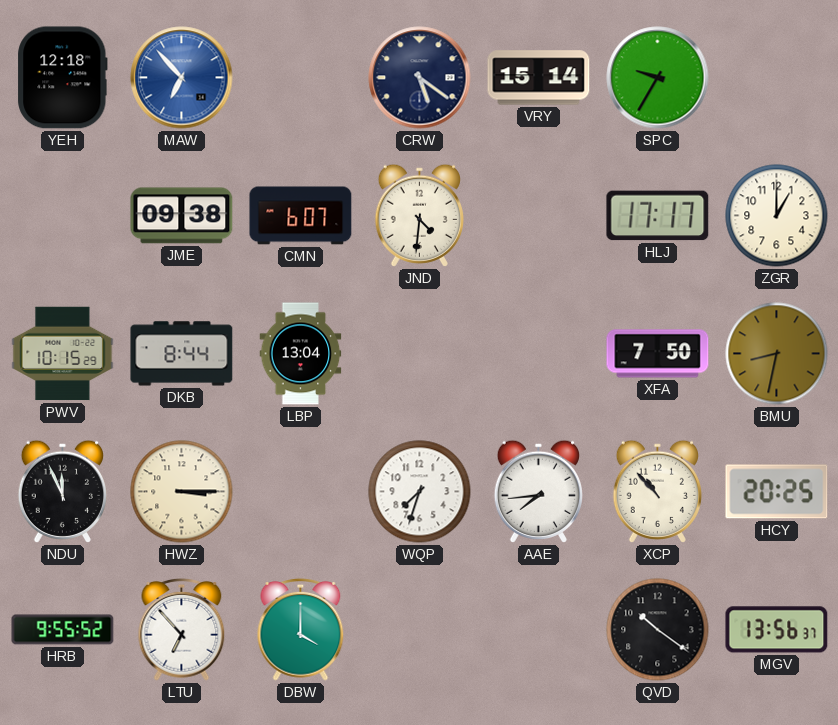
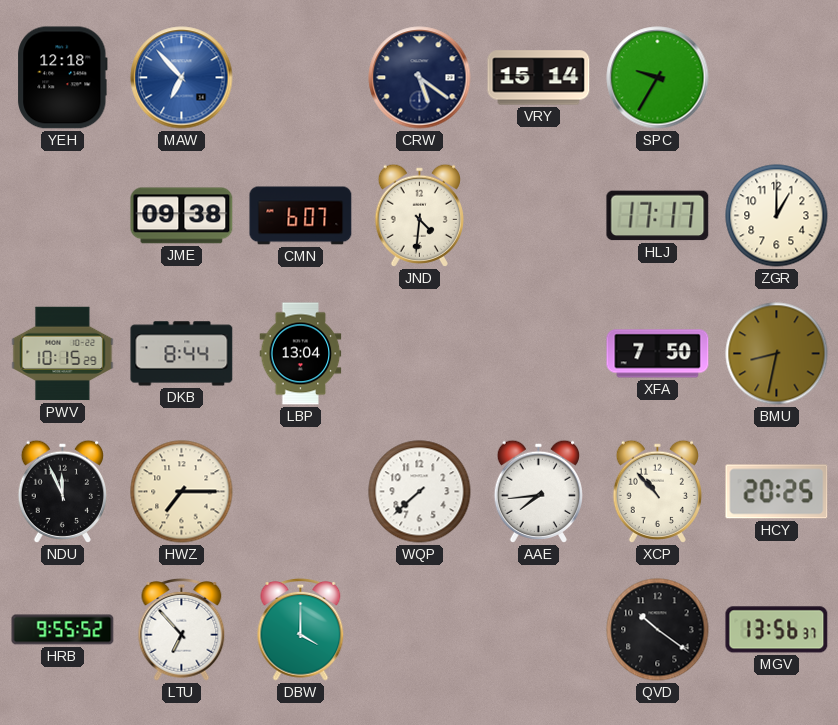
HWZ: 3:15 -> 7:15 (182, 492)
WQP: 7:33 -> 7:38 (420, 492)
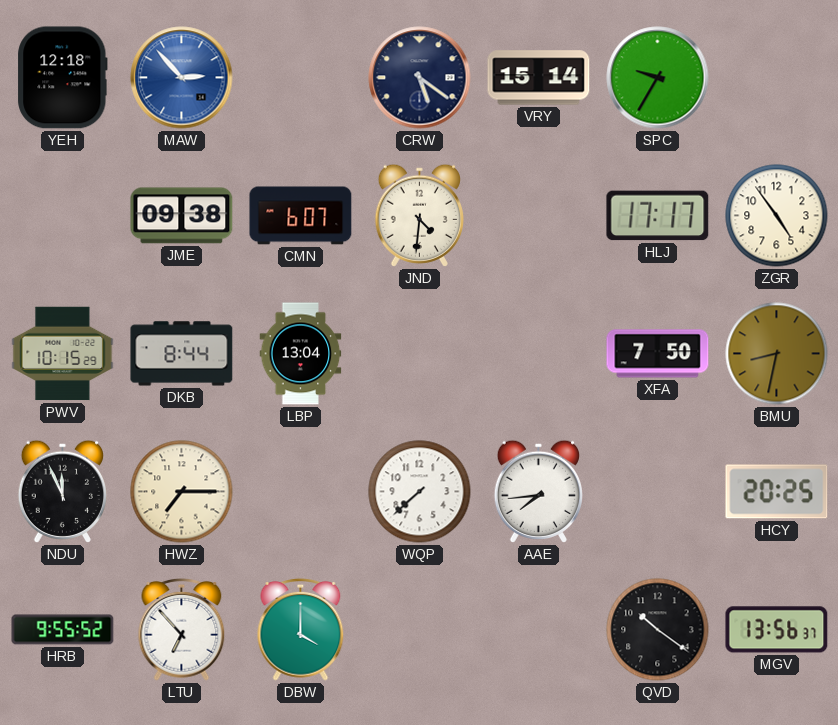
MAW: 6:53 -> 2:53 (182, 78)
ZGR: 1:00 -> 4:54 (777, 216)
XCP: 10:53 -> none (657, 491)
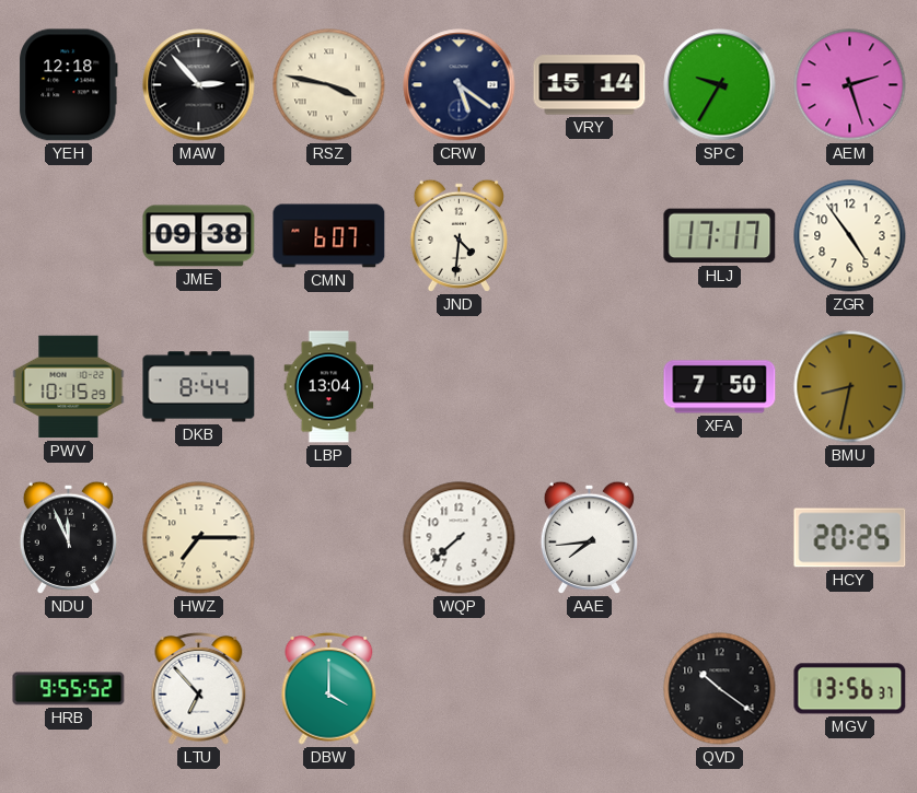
MAW dial: blue -> black (199, 85)
RSZ: none -> 3:47 (329, 85)
AEM: none -> 2:27 (850, 85)
